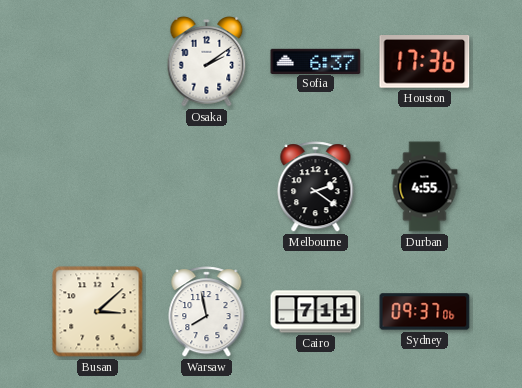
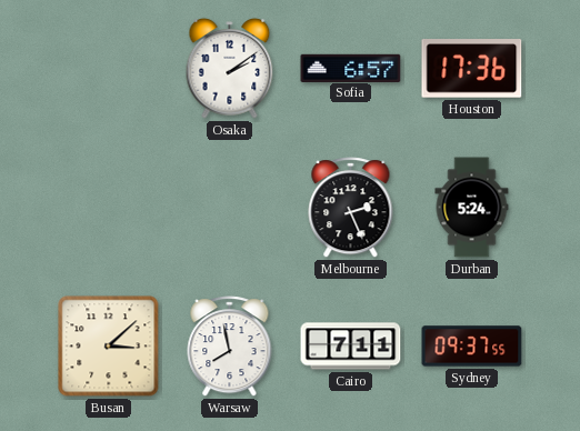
Sofia: 6:37 -> 6:57 (351, 68)
Melbourne: 2:21 -> 2:26 (351, 208)
Durban: 4:55 -> 5:24 (472, 208)
Sydney: 09:37:06 -> 09:37:55 (472, 347)
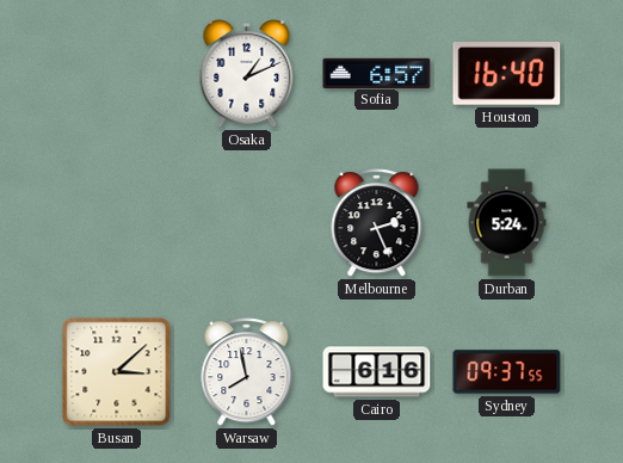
Osaka: 2:09 -> 1:11 (247, 74)
Houston: 17:36 -> 16:40 (507, 74)
Cairo: 7:11 -> 6:16 (377, 372)
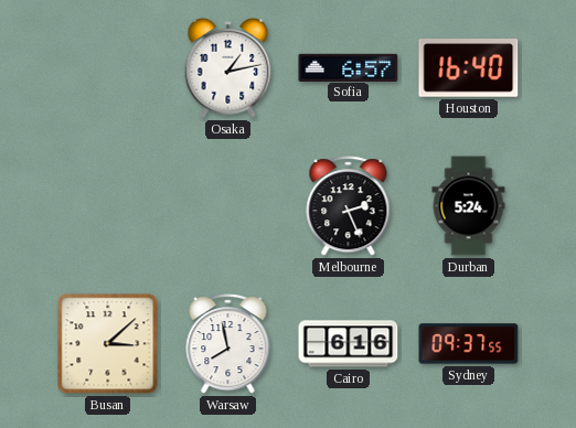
Osaka: 1:11 -> 1:13 (228, 68)
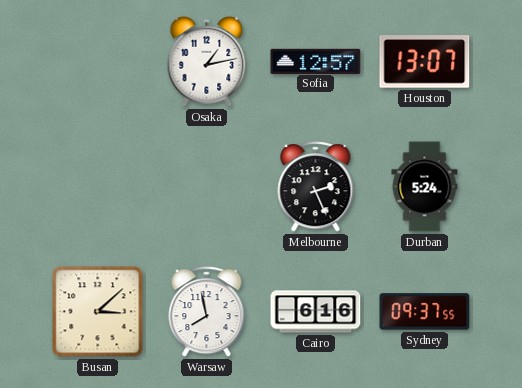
Sofia: 6:57 -> 12:57 (316, 61)
Houston: 16:40 -> 13:07 (425, 62)
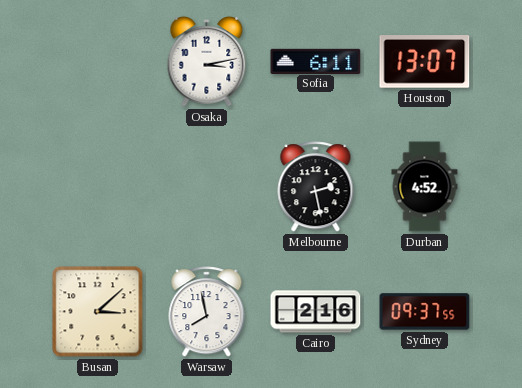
Osaka: 1:13 -> 3:13 (207, 62)
Sofia: 12:57 -> 6:11 (316, 61)
Melbourne: 2:26 -> 2:28 (316, 187)
Durban: 5:24 -> 4:52 (425, 187)
Cairo: 6:16 -> 2:16 (316, 312)
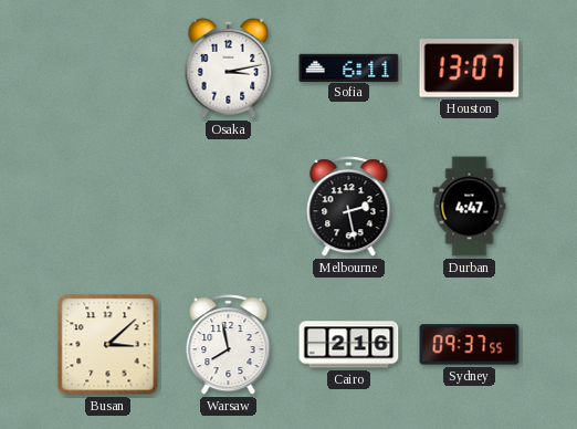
Durban: 4:52 -> 4:47 (470, 207)
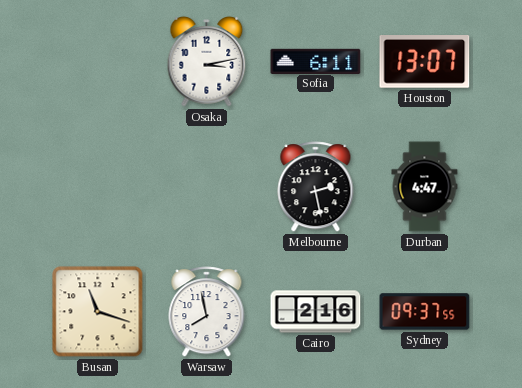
Busan: 3:08 -> 11:18 (98, 312)
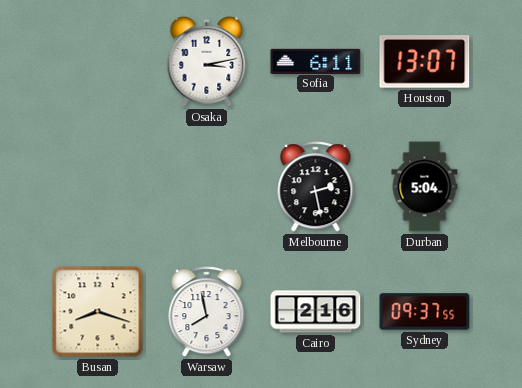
Durban: 4:47 -> 5:04 (425, 187)
Busan: 11:18 -> 8:18 (98, 312)
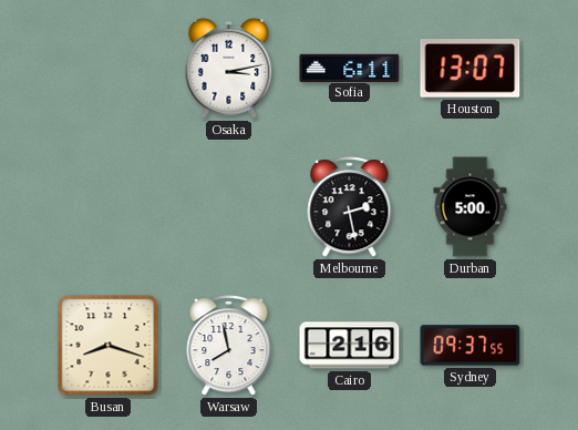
Durban: 5:04 -> 5:00 (471, 207)
